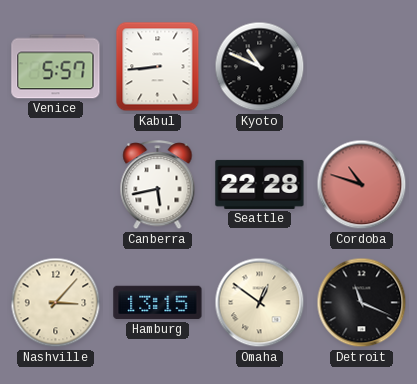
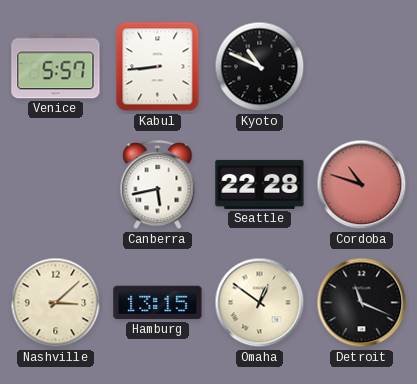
Nashville: 3:07 -> 3:08 (56, 303)
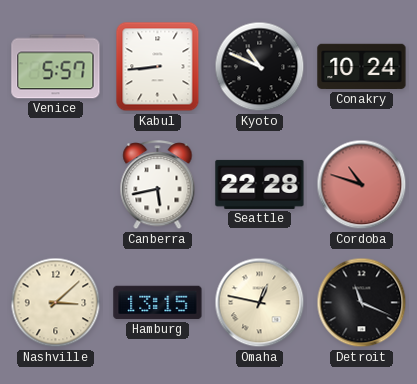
Conakry: none -> 10:24 (362, 67)
Omaha: 12:51 -> 12:47 (260, 303)
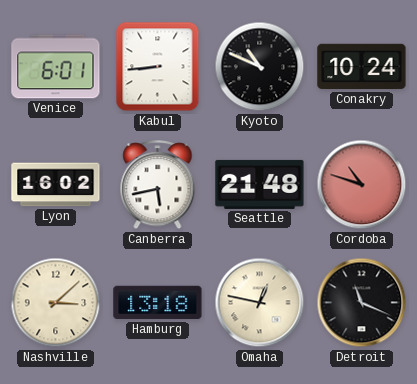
Venice: 5:57 -> 6:01 (56, 67)
Lyon: none -> 16:02 (56, 185)
Seattle: 22:28 -> 21:48 (260, 184)
Hamburg: 13:15 -> 13:18 (158, 303)
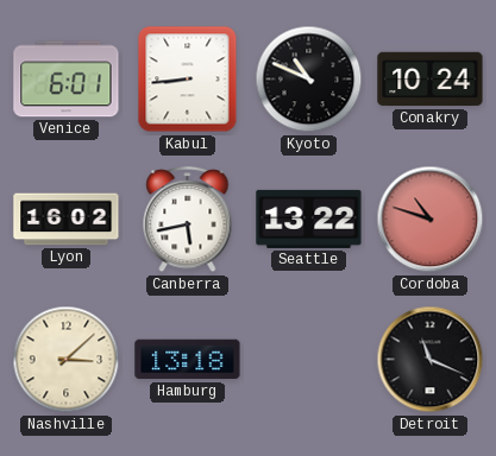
Seattle: 21:48 -> 13:22 (309, 218)
Omaha: 12:47 -> none (260, 303)
